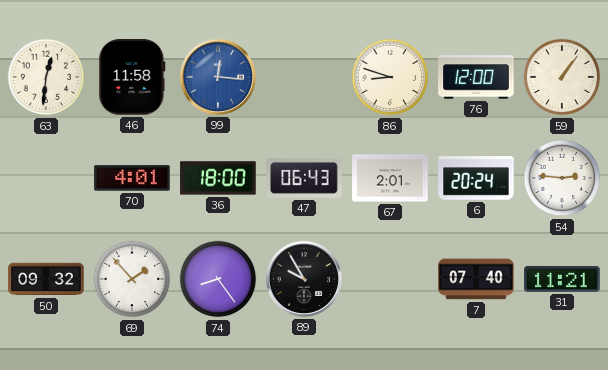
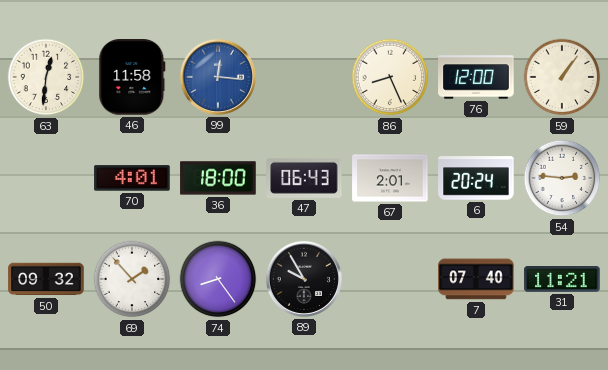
86: 8:48 -> 8:26 (390, 77)
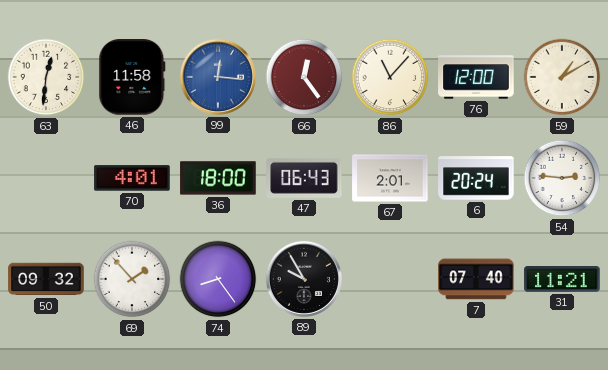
66: none -> 12:24 (304, 77)
86: 8:26 -> 11:07 (390, 77)
59: 1:06 -> 1:10 (562, 77)
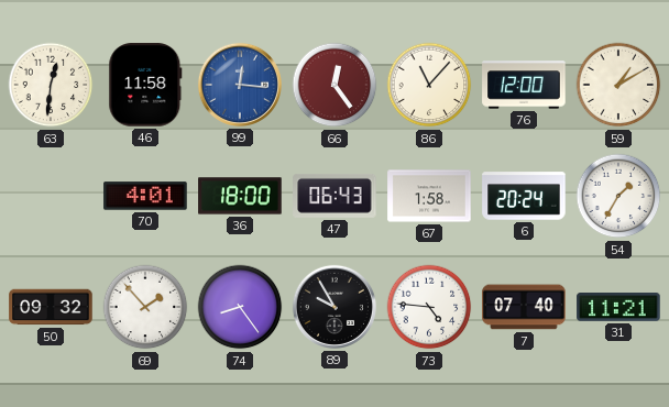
67: 2:01 -> 1:58 (429, 196)
54: 2:46 -> 1:35 (618, 196)
73: none -> 4:46 (429, 307)
